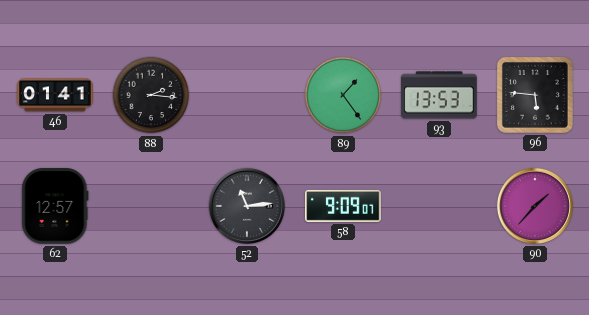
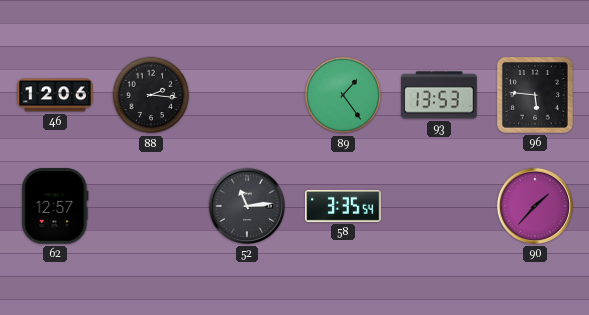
46: 01:41 -> 12:06 (55, 95)
58: 9:09 -> 3:35 (343, 206)
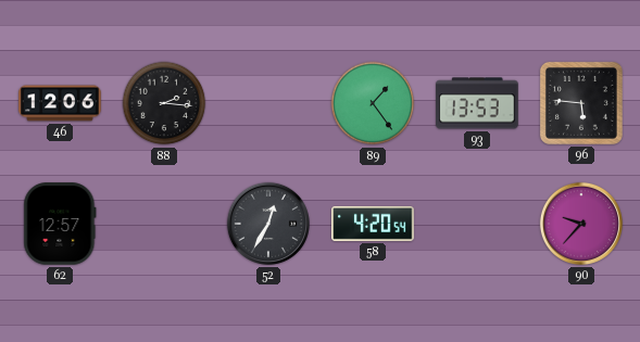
52: 11:14 -> 12:35 (268, 224)
58: 3:35 -> 4:20 (373, 224)
90: 1:37 -> 9:37 (581, 224)
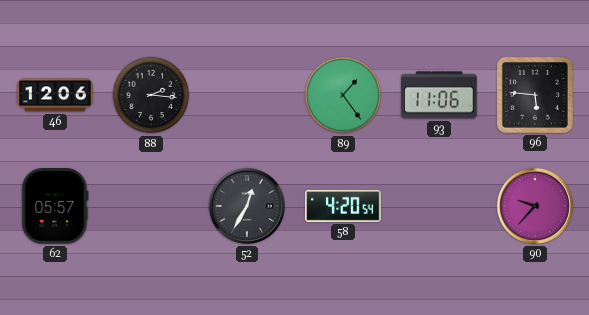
93: 13:53 -> 11:06 (439, 95)
62: 12:57 -> 05:57 (55, 206)
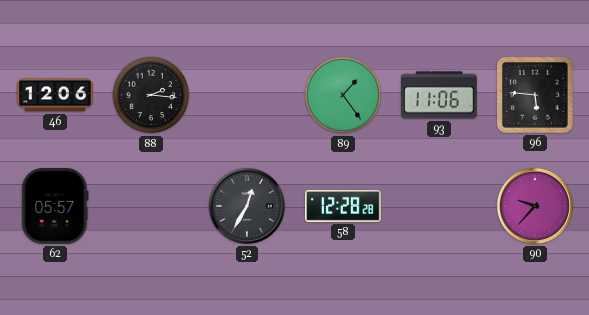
58: 4:20 -> 12:28 (343, 206)
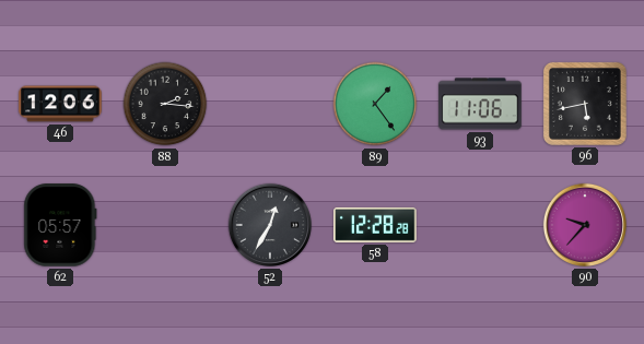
96: 5:46 -> 5:43 (585, 104)
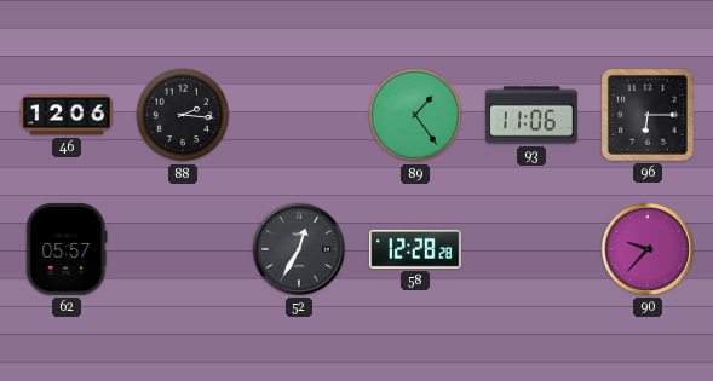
96: 5:43 -> 6:15 (648, 115)
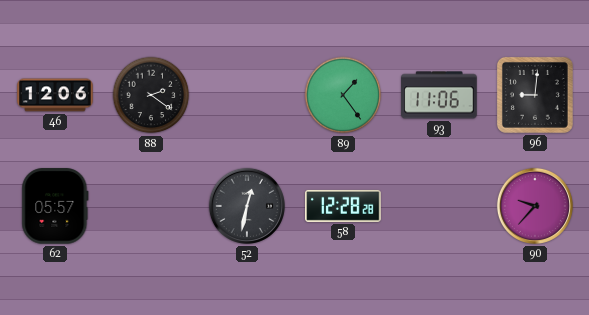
88: 2:16 -> 2:21 (151, 95)
96: 6:15 -> 9:01 (535, 95)
52: 12:35 -> 12:32 (247, 206)
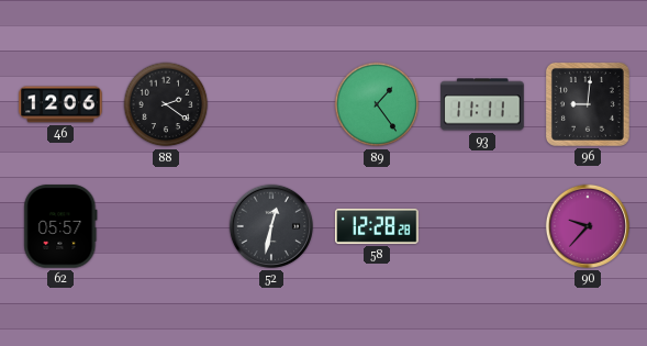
93: 11:06 -> 11:11 (482, 104)
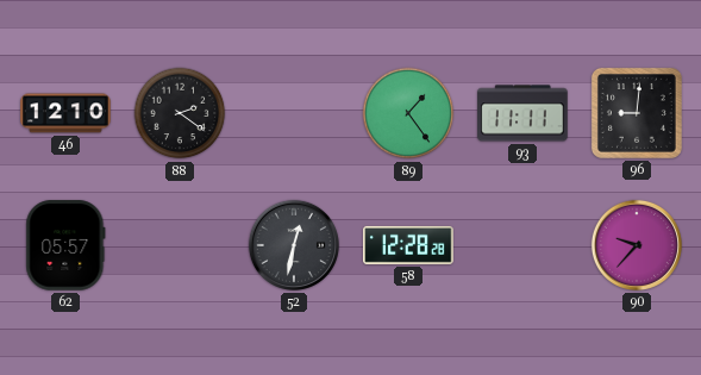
46: 12:06 -> 12:10 (65, 113)
